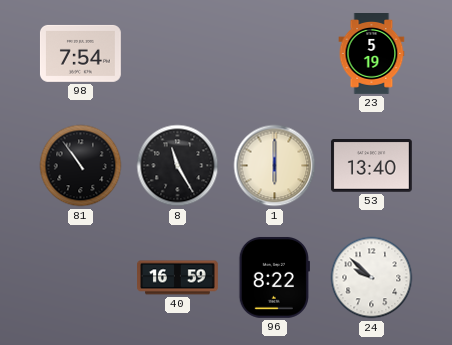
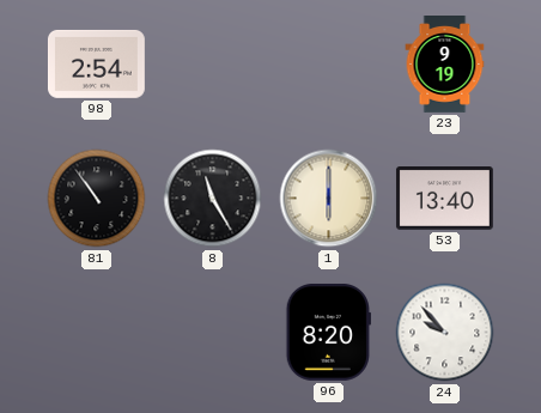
98: 7:54 -> 2:54 (96, 63)
23: 5:19 -> 9:19 (445, 65)
40: 16:59 -> none (178, 278)
96: 8:22 -> 8:20 (328, 332)
24: 9:52 -> 9:53 (445, 333)
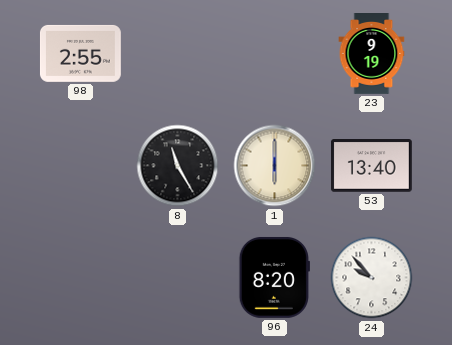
98: 2:54 -> 2:55 (80, 53)
81: 10:54 -> none (97, 199)
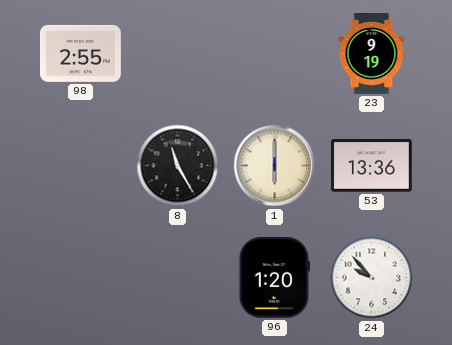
53: 13:40 -> 13:36 (371, 166)
96: 8:20 -> 1:20 (274, 277)
